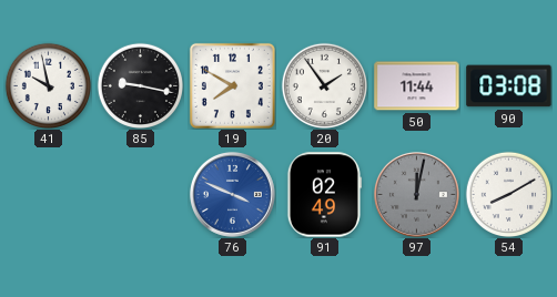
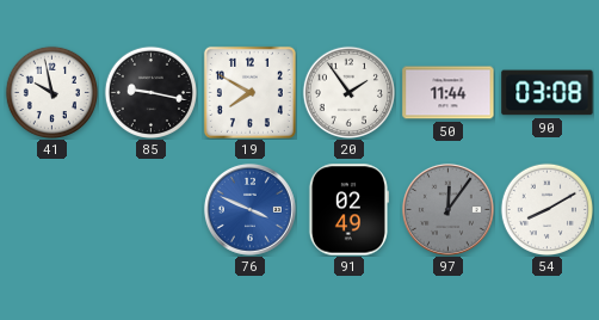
97: 12:02 -> 12:06 (447, 209)
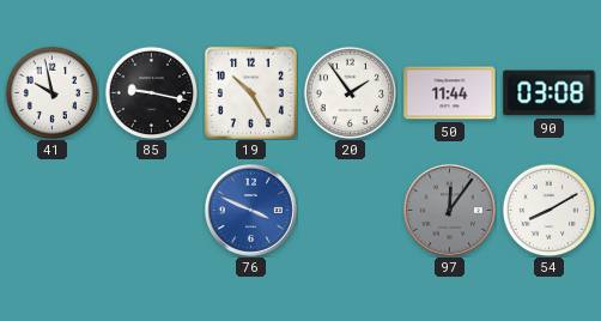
19: 7:50 -> 10:25 (250, 92)
91: 02:49 -> none (348, 210)
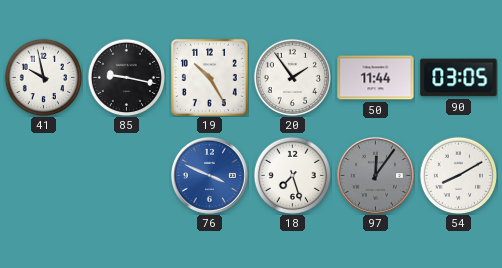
90: 03:08 -> 03:05 (459, 78)
18: none -> 7:27 (292, 175)
